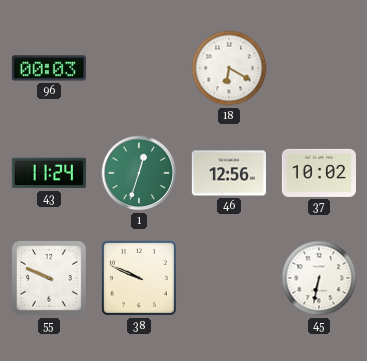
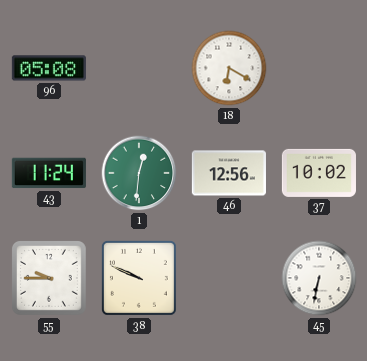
96: 00:03 -> 05:08 (49, 68)
1: 12:33 -> 12:31 (139, 173)
55: 9:49 -> 9:45 (50, 279)
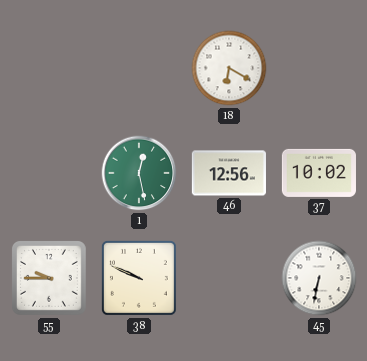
96: 05:08 -> none (49, 68)
43: 11:24 -> none (49, 173)
1: 12:31 -> 12:28 (139, 173)
